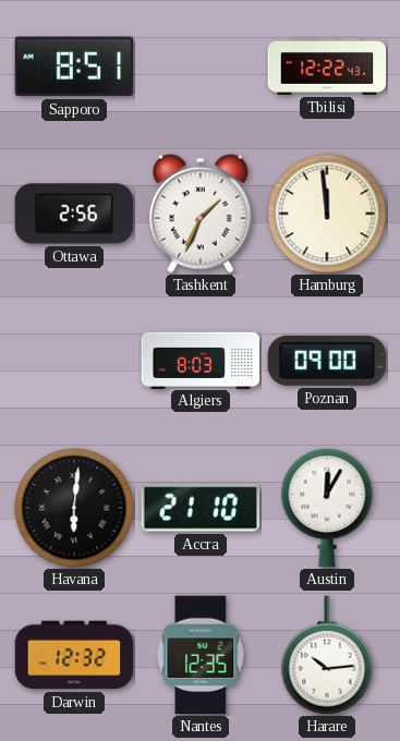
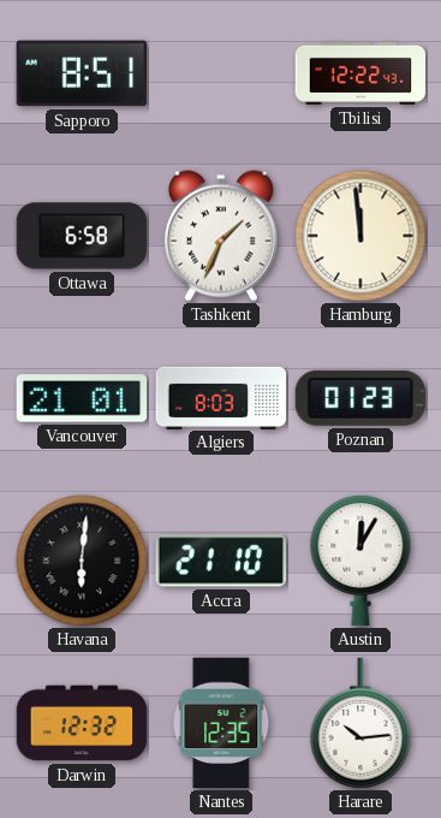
Ottawa: 2:56 -> 6:58 (82, 236)
Vancouver: none -> 21:01 (82, 398)
Poznan: 09:00 -> 01:23 (359, 398)
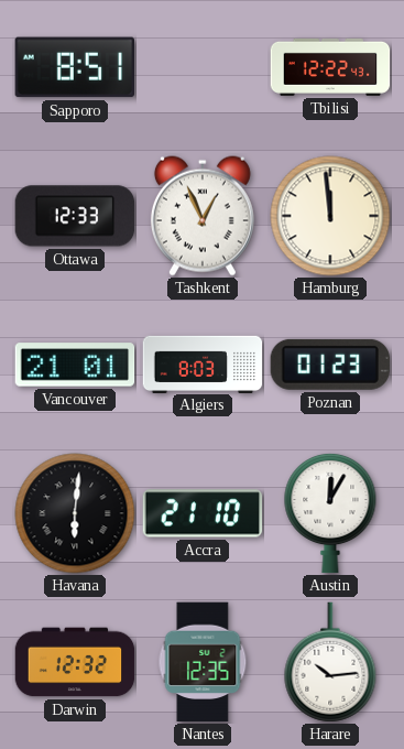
Ottawa: 6:58 -> 12:33 (75, 216)
Tashkent: 1:34 -> 12:56 (203, 216)
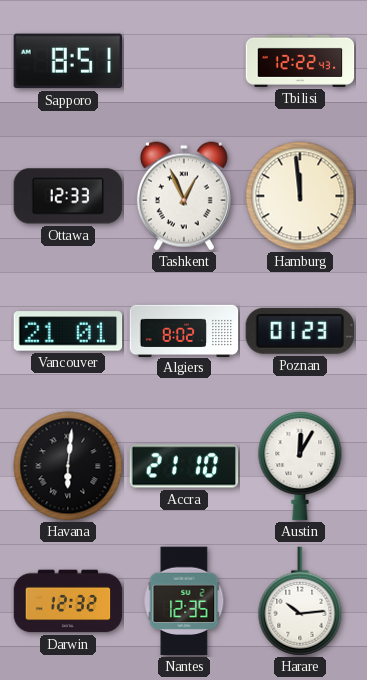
Algiers: 8:03 -> 8:02 (184, 330)
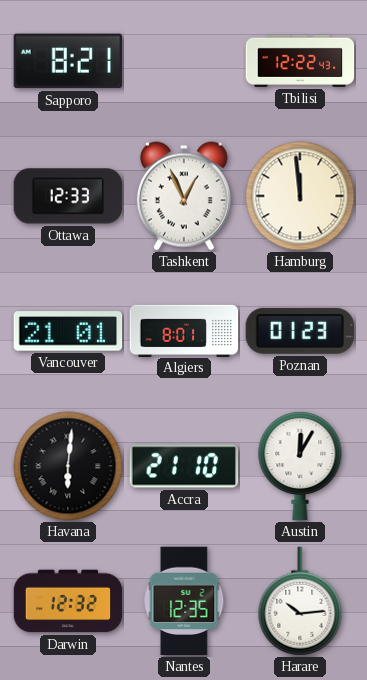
Sapporo: 8:51 -> 8:21 (68, 61)
Algiers: 8:02 -> 8:01 (184, 330)
